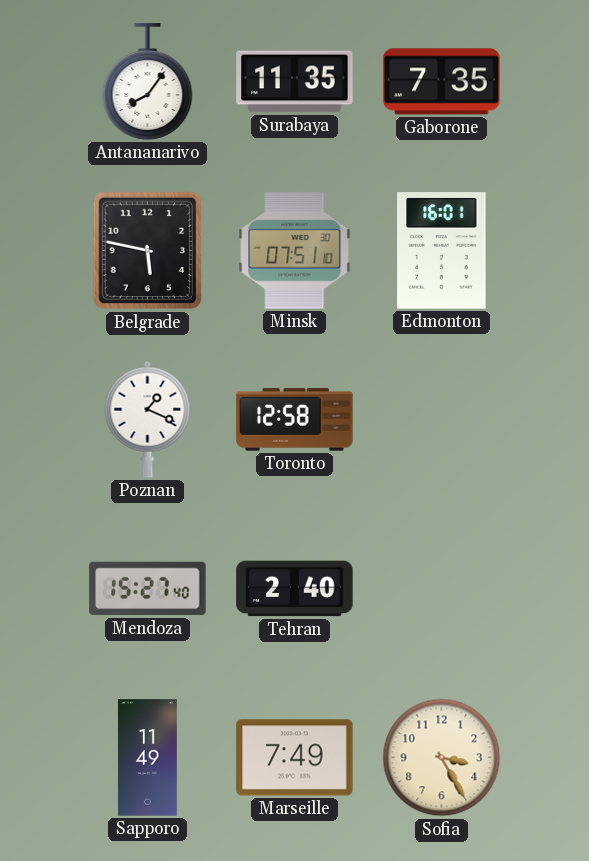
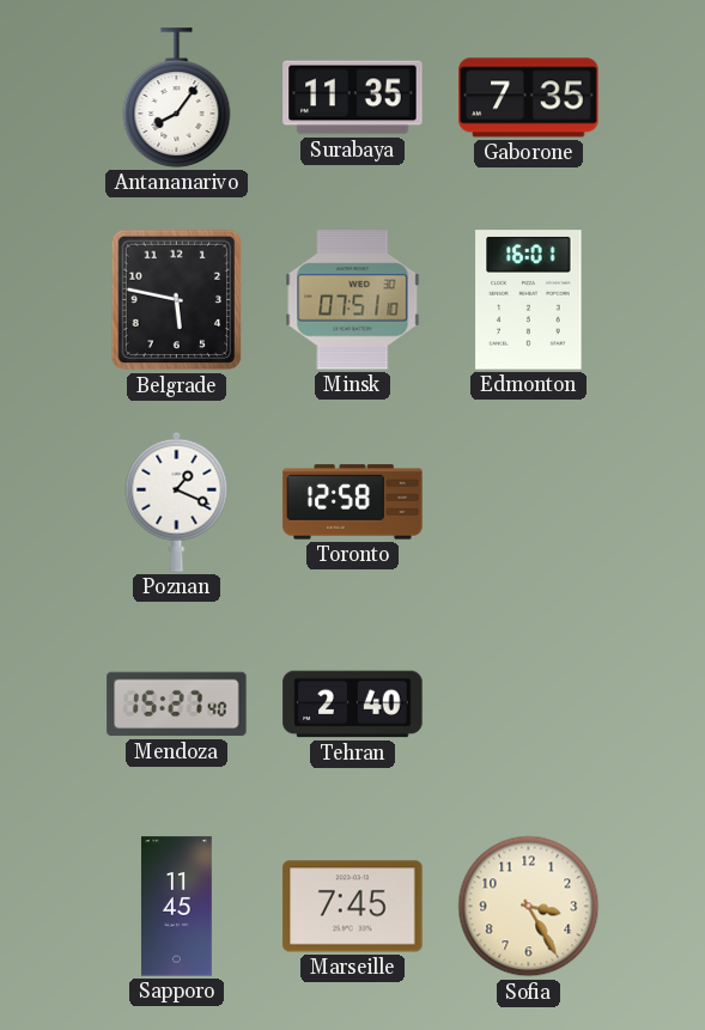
Sapporo: 11:49 -> 11:45 (176, 907)
Marseille: 7:49 -> 7:45 (353, 907)
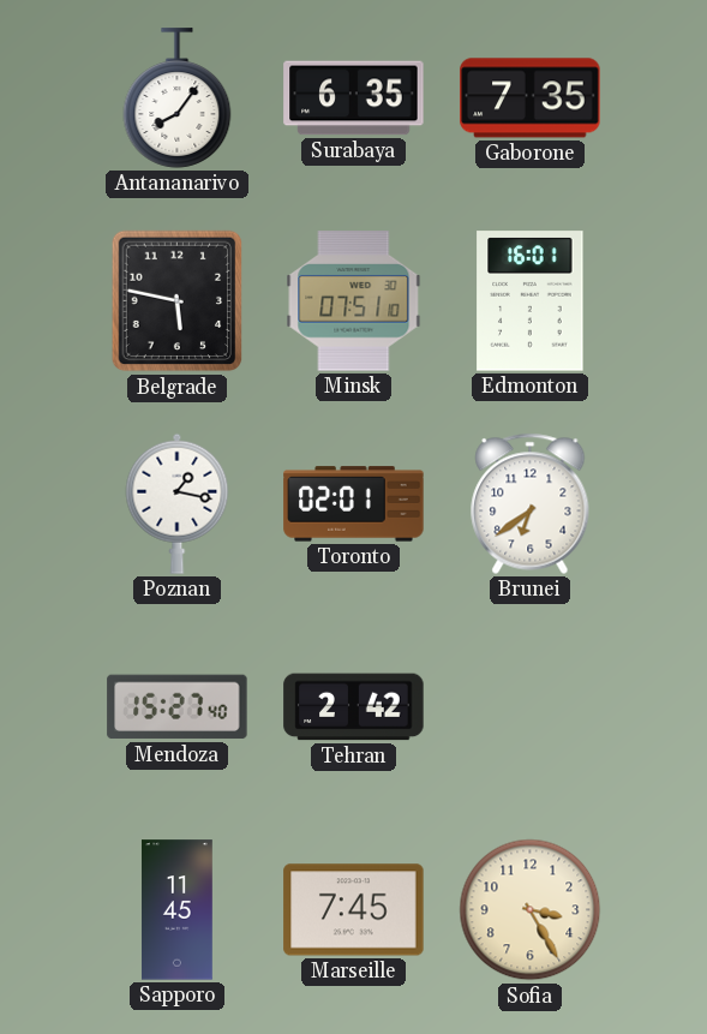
Surabaya: 11:35 -> 6:35 (354, 98)
Poznan: 1:19 -> 1:17 (178, 503)
Toronto: 12:58 -> 02:01 (354, 504)
Brunei: none -> 6:39 (531, 503)
Tehran: 2:40 -> 2:42 (354, 707)
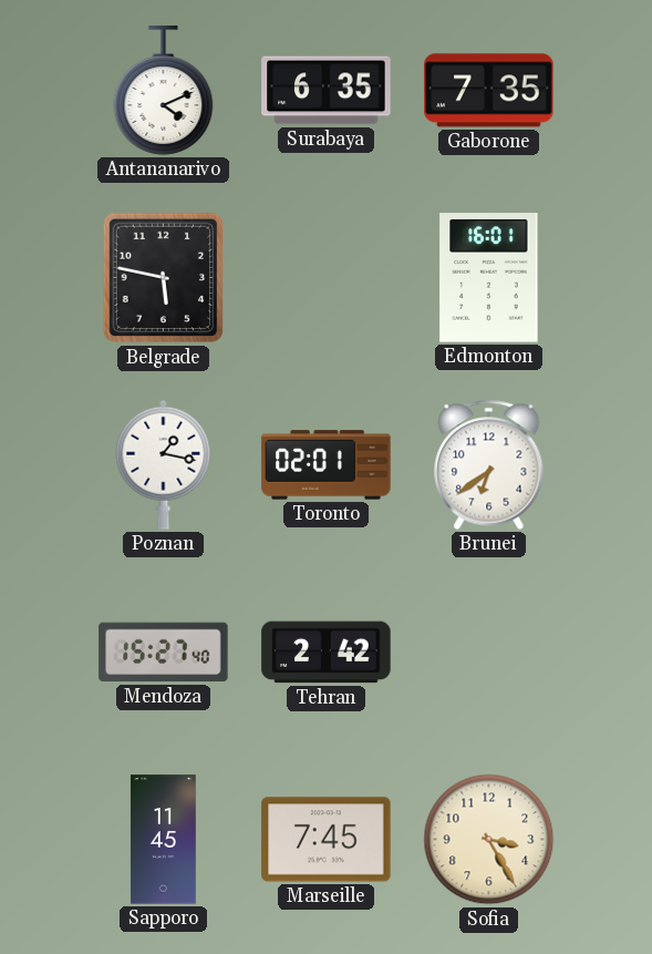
Antananarivo: 8:06 -> 4:11 (164, 91)
Minsk: 07:51 -> none (354, 301)
